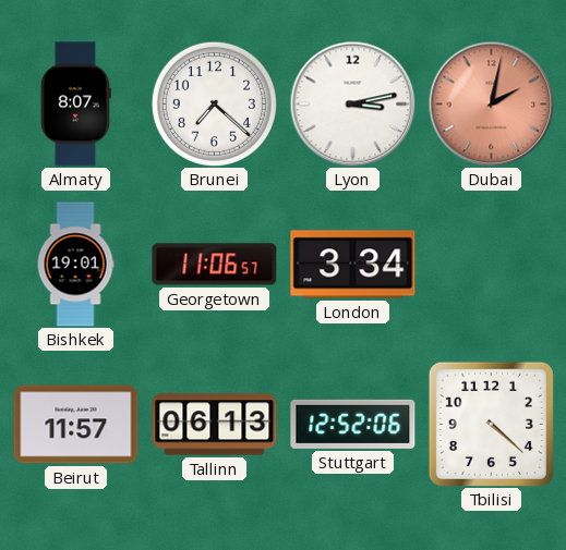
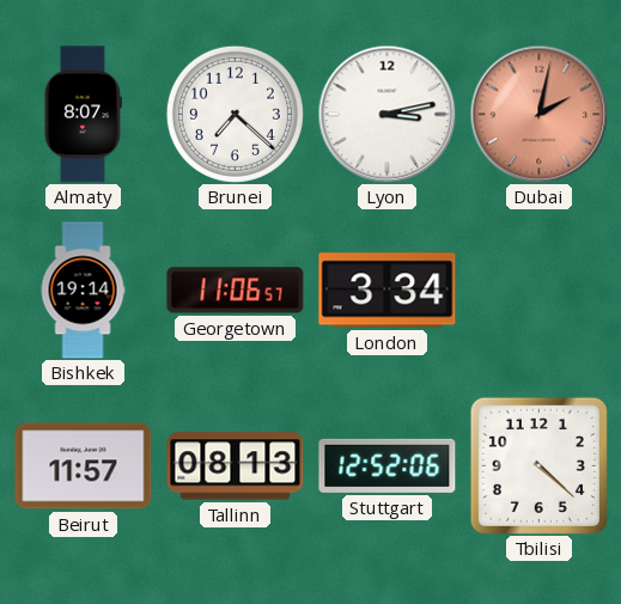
Bishkek: 19:01 -> 19:14 (83, 291)
Tallinn: 06:13 -> 08:13 (236, 466)
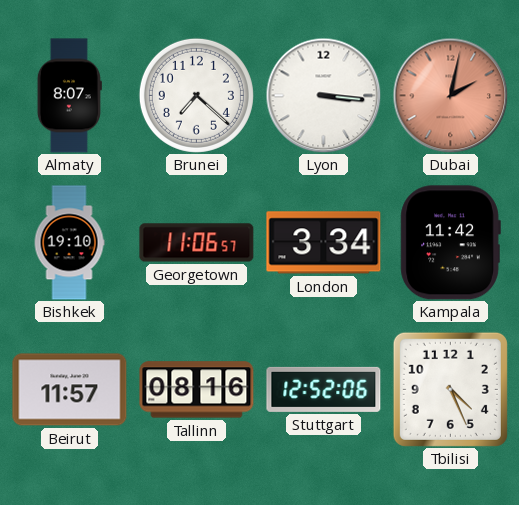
Lyon: 3:13 -> 3:16 (323, 95)
Bishkek: 19:14 -> 19:10 (69, 243)
Kampala: none -> 11:42 (450, 243)
Tallinn: 08:13 -> 08:16 (197, 390)
Tbilisi: 4:22 -> 4:26 (450, 389)
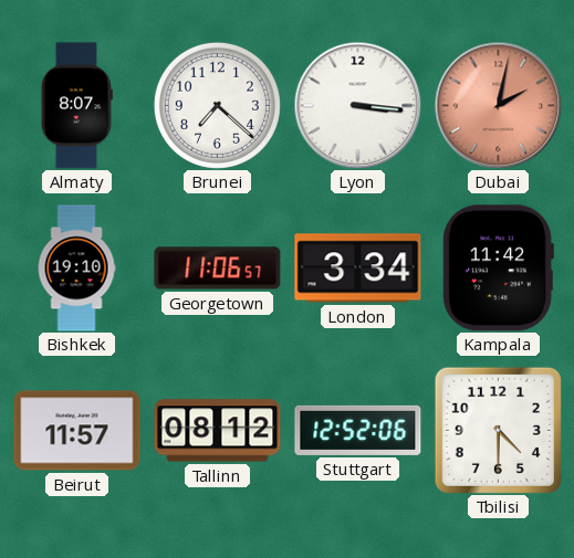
Tallinn: 08:16 -> 08:12 (218, 431)
Tbilisi: 4:26 -> 4:30 (498, 430)
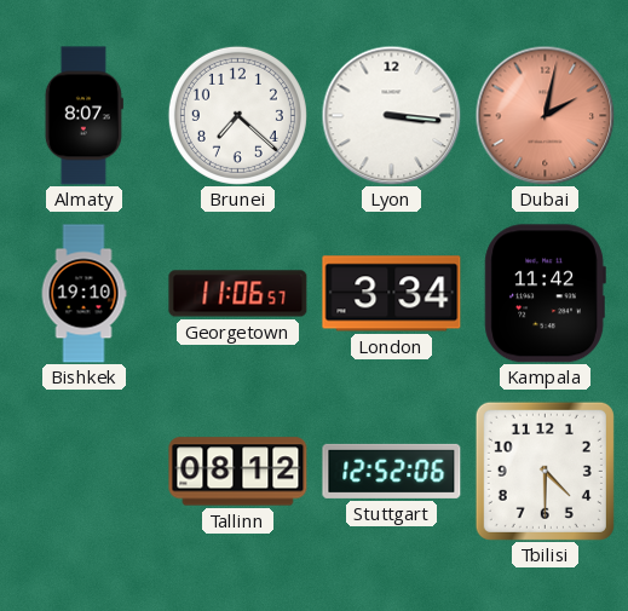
Beirut: 11:57 -> none (77, 431)
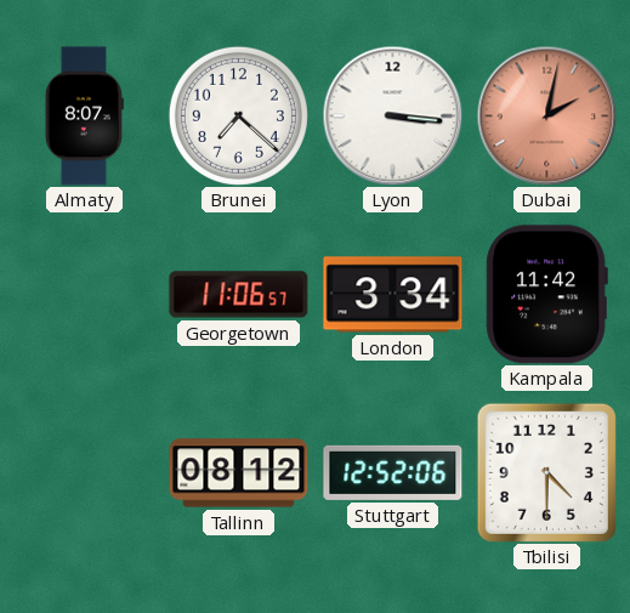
Bishkek: 19:10 -> none (83, 294)
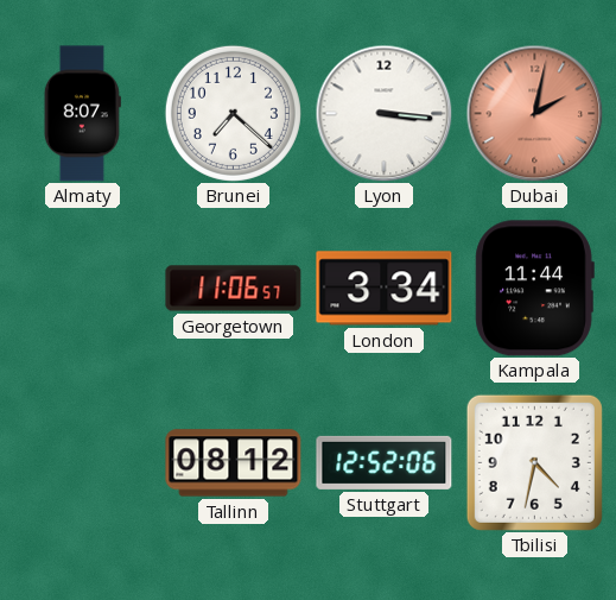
Kampala: 11:42 -> 11:44 (534, 289)
Tbilisi: 4:30 -> 4:32 (534, 462)
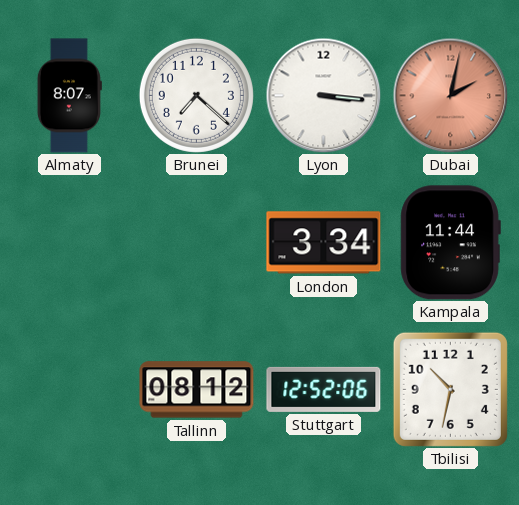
Georgetown: 11:06 -> none (234, 289)
Tbilisi: 4:32 -> 10:32 (450, 389)
